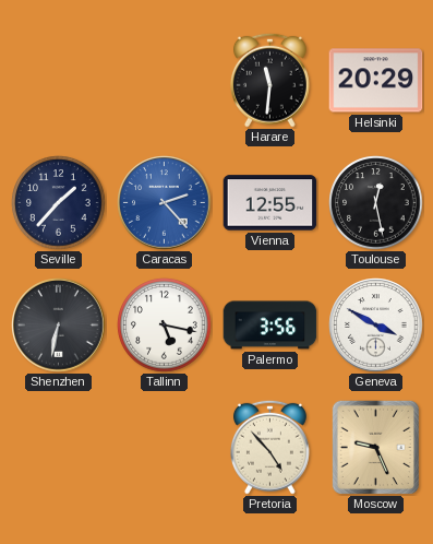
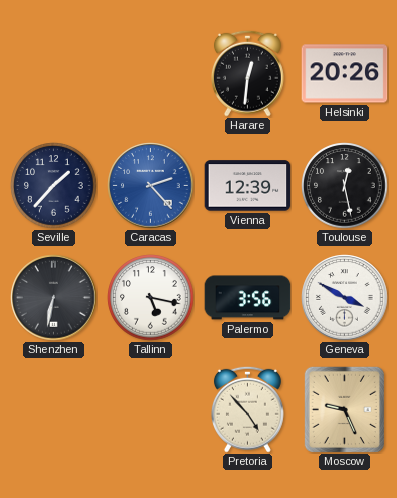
Harare: 11:31 -> 12:31 (247, 73)
Helsinki: 20:29 -> 20:26 (345, 74)
Vienna: 12:55 -> 12:39 (248, 186)
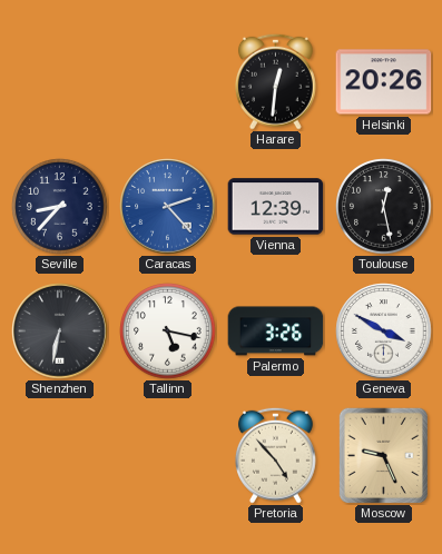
Seville: 1:37 -> 8:37 (60, 207)
Palermo: 3:56 -> 3:26 (276, 332)
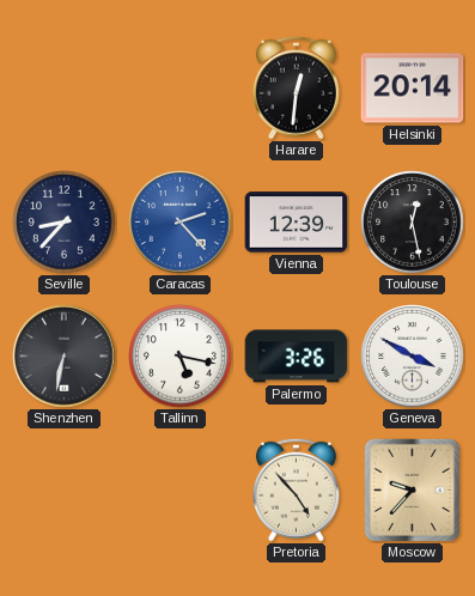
Helsinki: 20:26 -> 20:14 (413, 89)
Moscow: 9:26 -> 9:37 (412, 489)
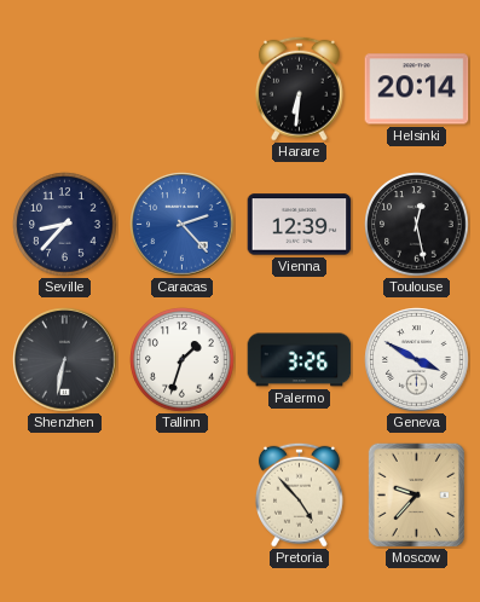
Harare: 12:31 -> 6:31 (299, 88)
Tallinn: 5:17 -> 1:33 (183, 360)
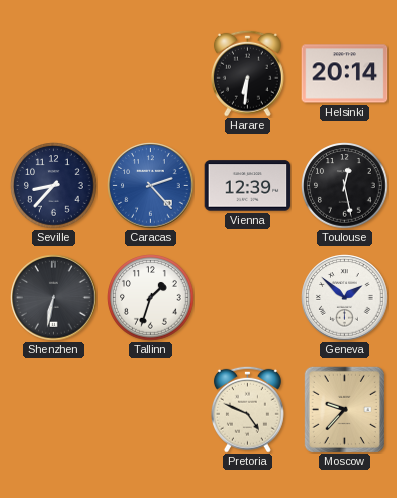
Palermo: 3:26 -> none (300, 360)
Geneva: 3:50 -> 1:52 (345, 298)
Pretoria: 4:53 -> 4:49 (247, 409)
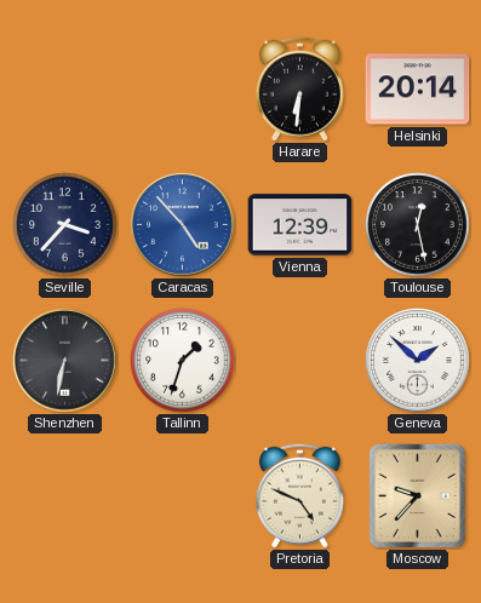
Seville: 8:37 -> 3:37 (65, 225)
Caracas: 2:23 -> 4:53 (183, 225)
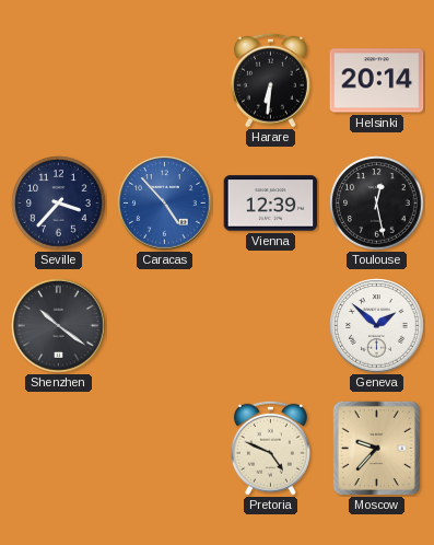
Shenzhen: 6:32 -> 10:21 (59, 326)
Tallinn: 1:33 -> none (183, 361)
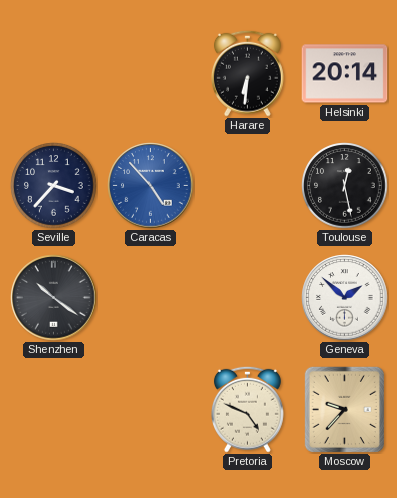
Vienna: 12:39 -> none (271, 204)
